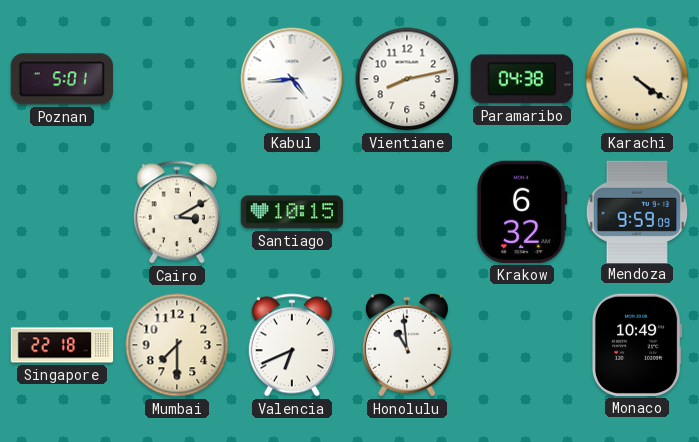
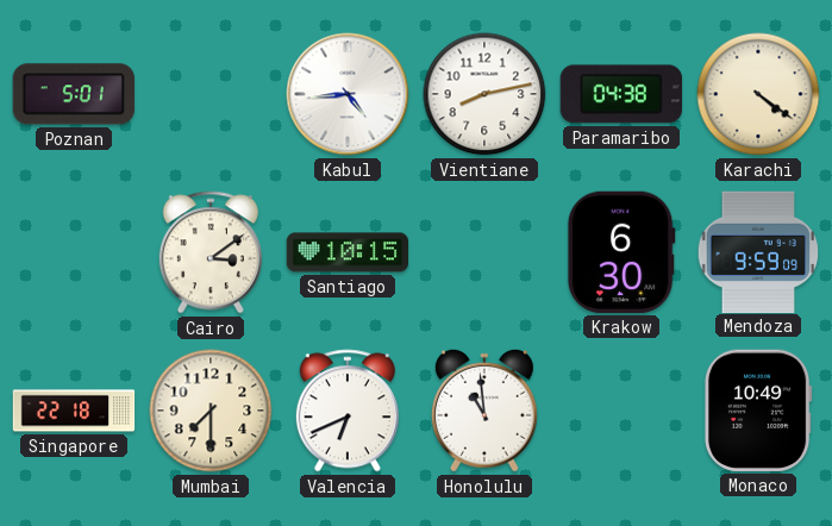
Cairo: 3:10 -> 3:09 (211, 252)
Krakow: 6:32 -> 6:30 (621, 252)
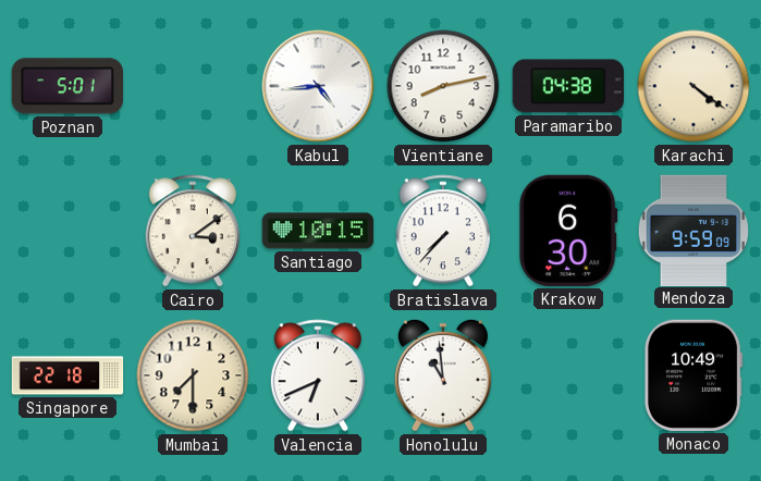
Bratislava: none -> 7:37 (443, 231)
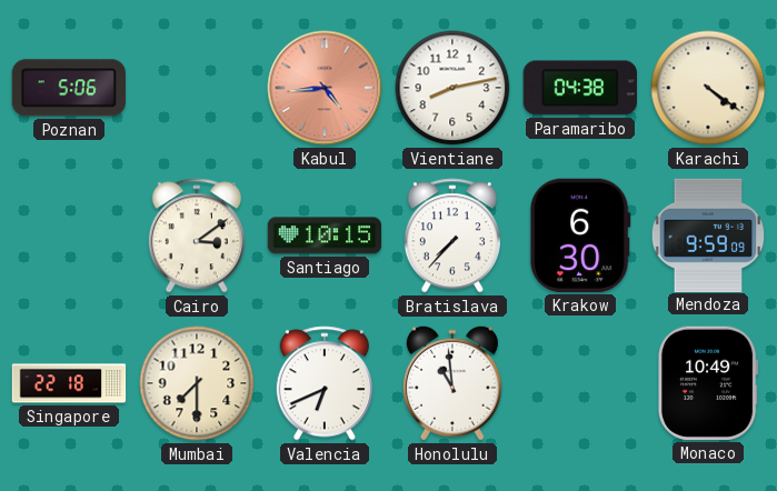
Poznan: 5:01 -> 5:06 (69, 88)
Kabul dial: white -> salmon (325, 88)
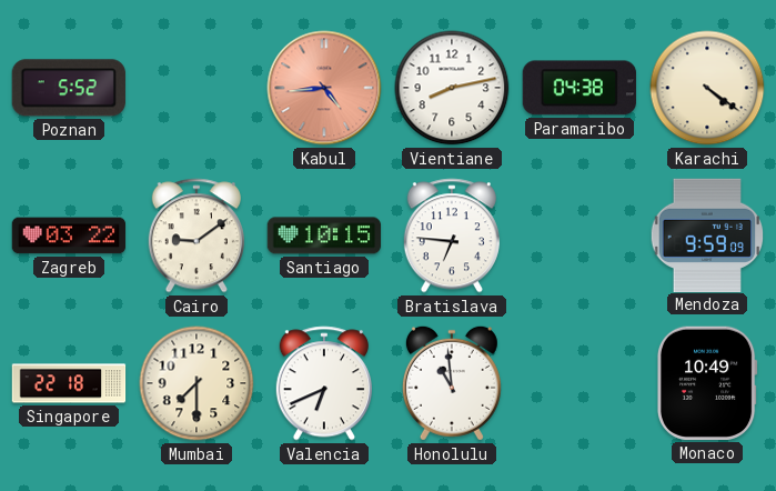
Poznan: 5:06 -> 5:52 (69, 88)
Zagreb: none -> 03:22 (69, 236)
Cairo: 3:09 -> 9:09 (196, 236)
Bratislava: 7:37 -> 6:46 (452, 236)
Krakow: 6:30 -> none (580, 236)
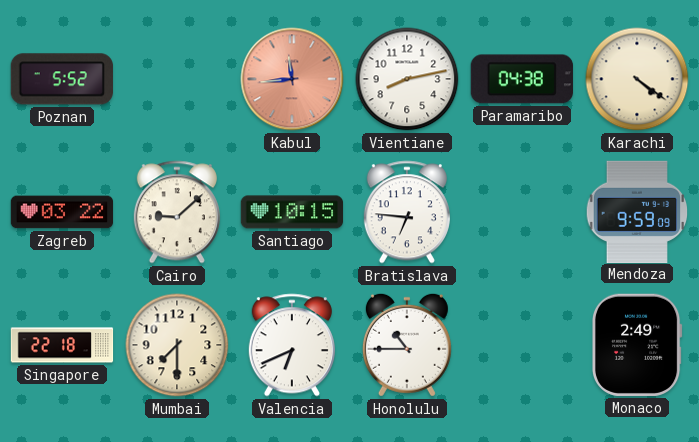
Kabul: 4:44 -> 11:44 (292, 79)
Cairo: 9:09 -> 9:08 (177, 212)
Honolulu: 10:59 -> 10:45 (407, 345)
Monaco: 10:49 -> 2:49 (637, 345)
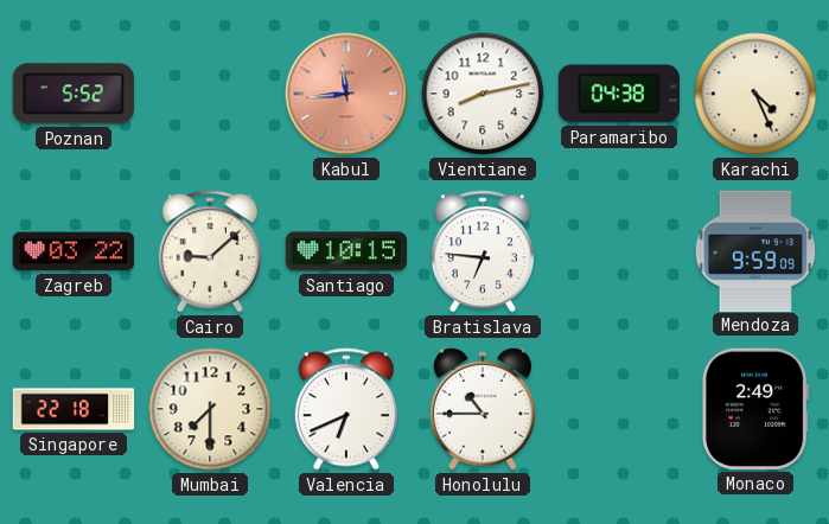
Karachi: 4:21 -> 4:26 (755, 94)
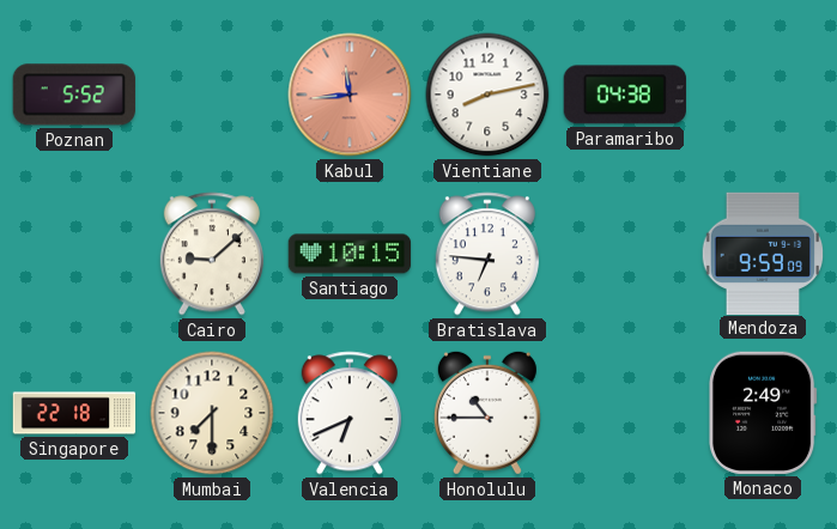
Karachi: 4:26 -> none (755, 94)
Zagreb: 03:22 -> none (74, 251)
